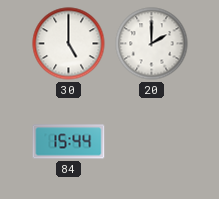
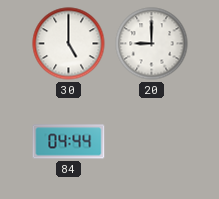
20: 2:00 -> 9:00 (152, 44)
84: 15:44 -> 04:44 (69, 142)
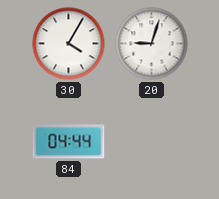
30: 5:00 -> 4:05 (69, 44)
20: 9:00 -> 9:03 (152, 44)
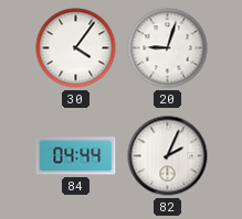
30: 4:05 -> 4:06 (76, 48)
82: none -> 2:04 (168, 156)
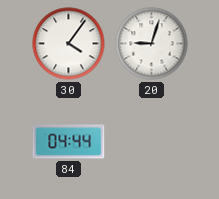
82: 2:04 -> none (168, 156)
